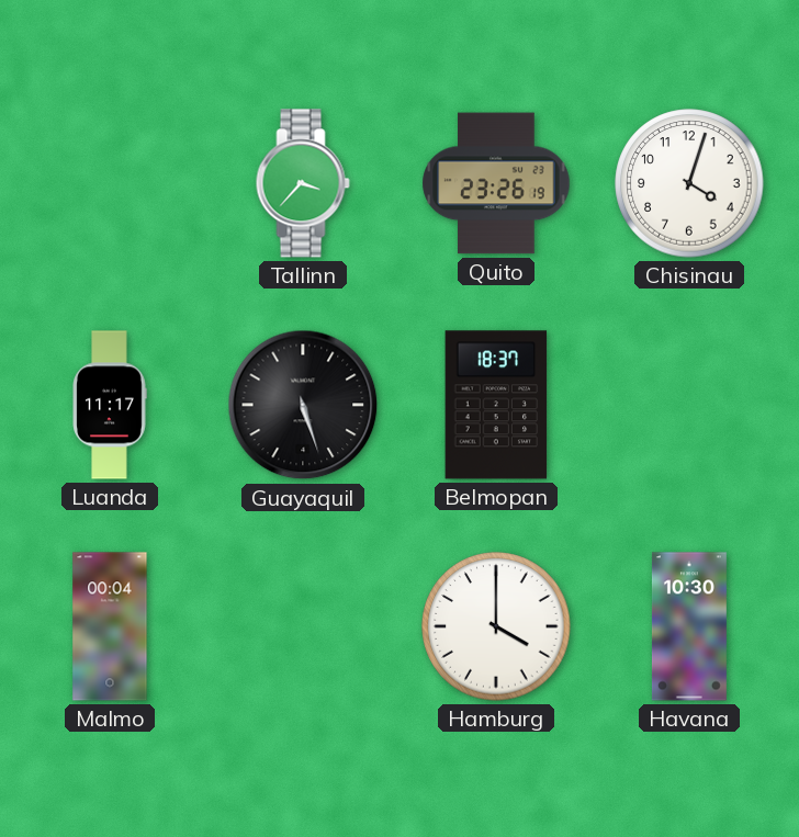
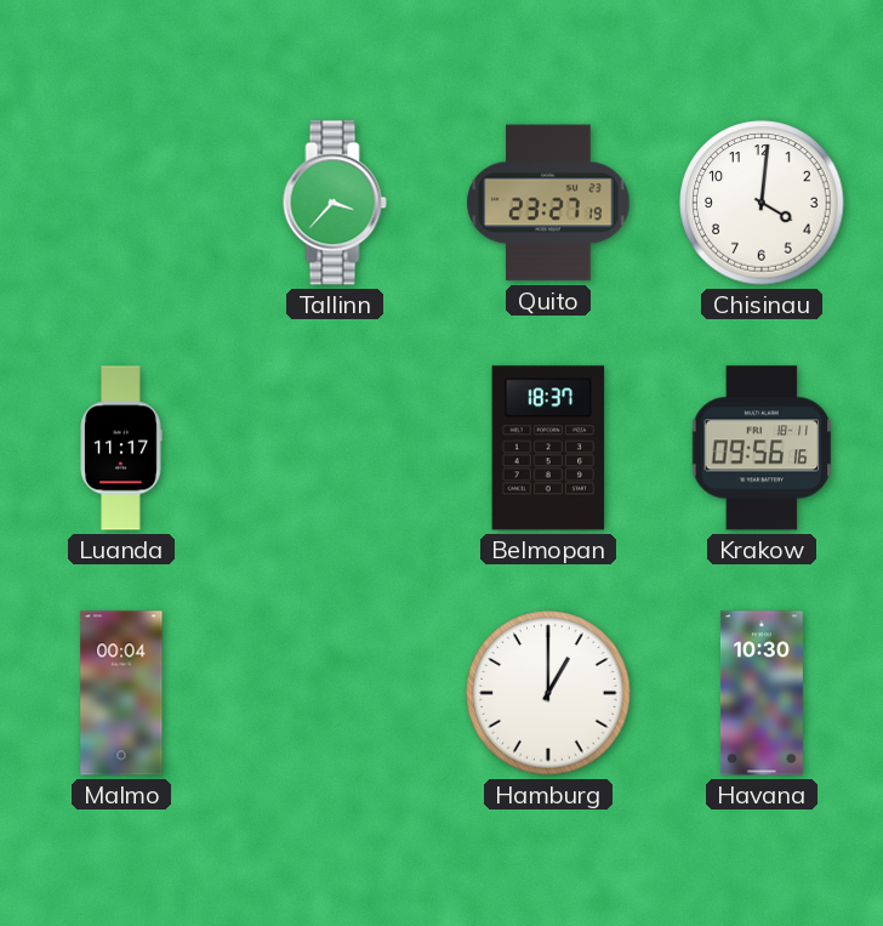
Quito: 23:26 -> 23:27 (548, 203)
Chisinau: 4:03 -> 4:01 (762, 203)
Guayaquil: 5:27 -> none (303, 405)
Krakow: none -> 09:56 (762, 448)
Hamburg: 4:00 -> 1:00 (548, 693)
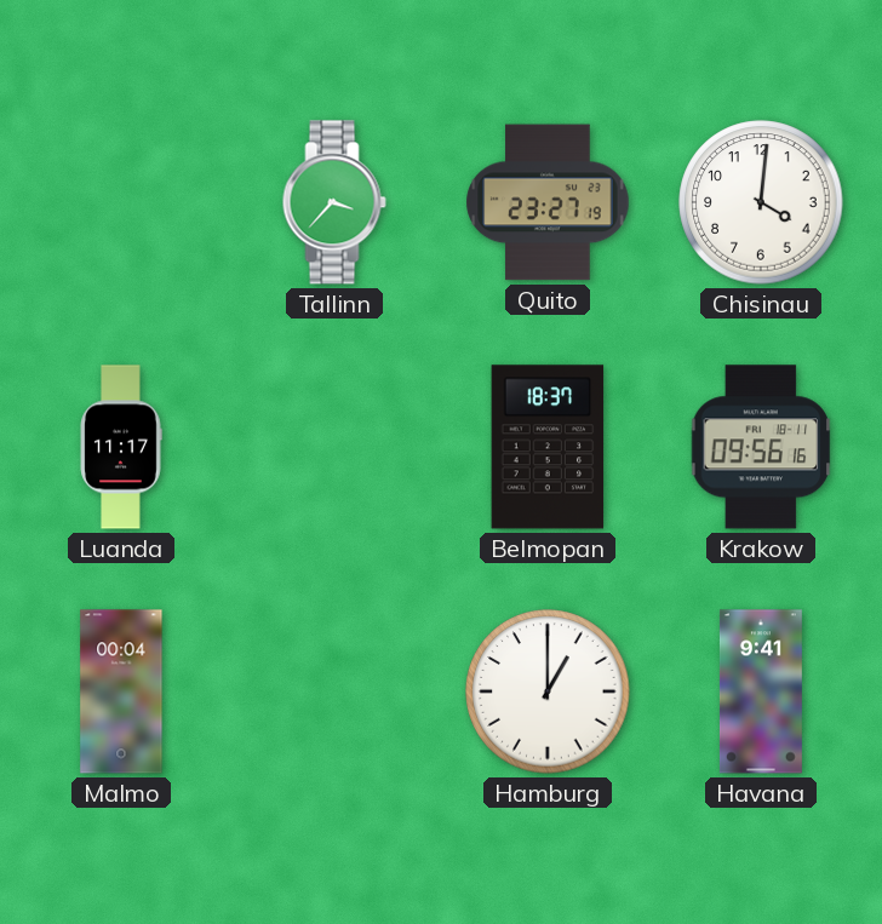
Havana: 10:30 -> 9:41 (761, 691)
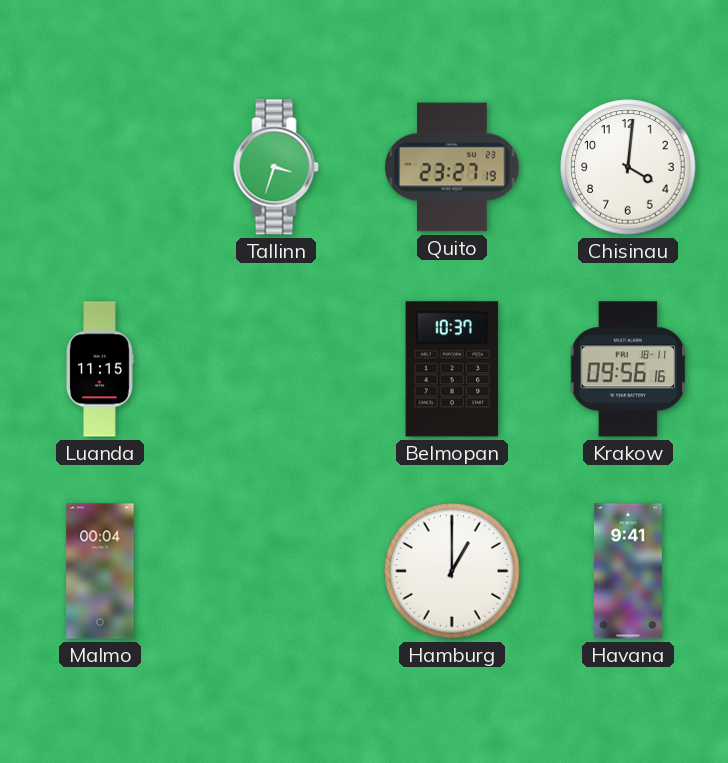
Tallinn: 3:37 -> 3:33 (276, 167)
Luanda: 11:17 -> 11:15 (100, 369)
Belmopan: 18:37 -> 10:37 (452, 369)
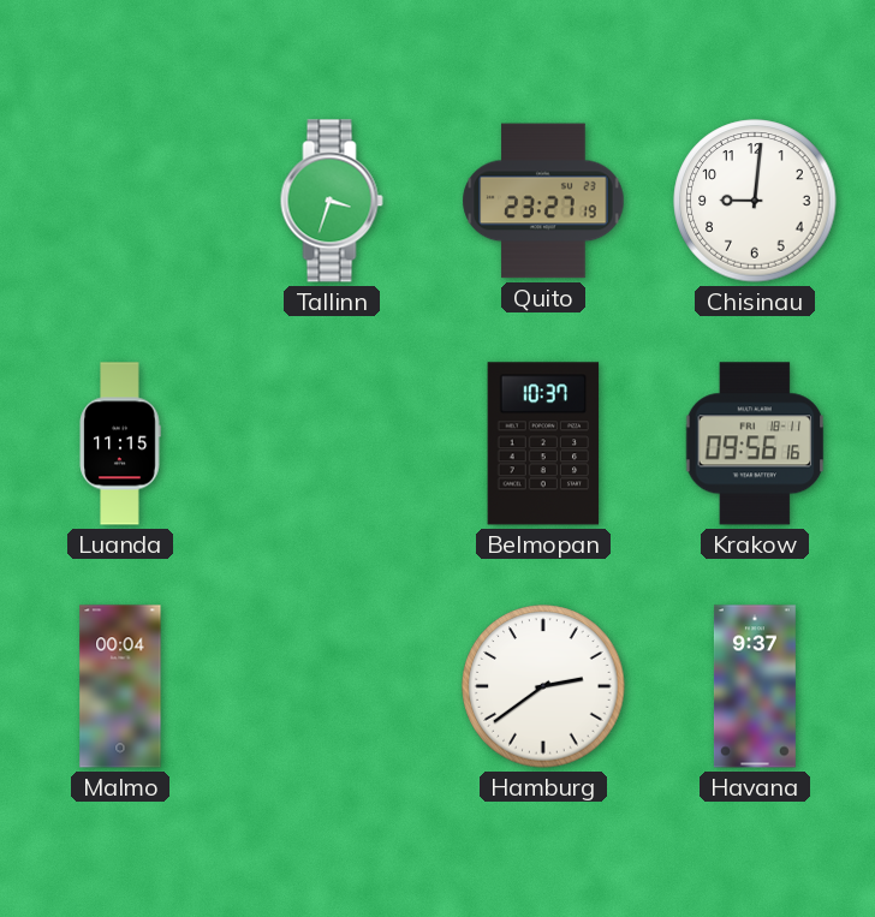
Chisinau: 4:01 -> 9:01 (755, 201)
Hamburg: 1:00 -> 2:39 (543, 686)
Havana: 9:41 -> 9:37 (755, 686)
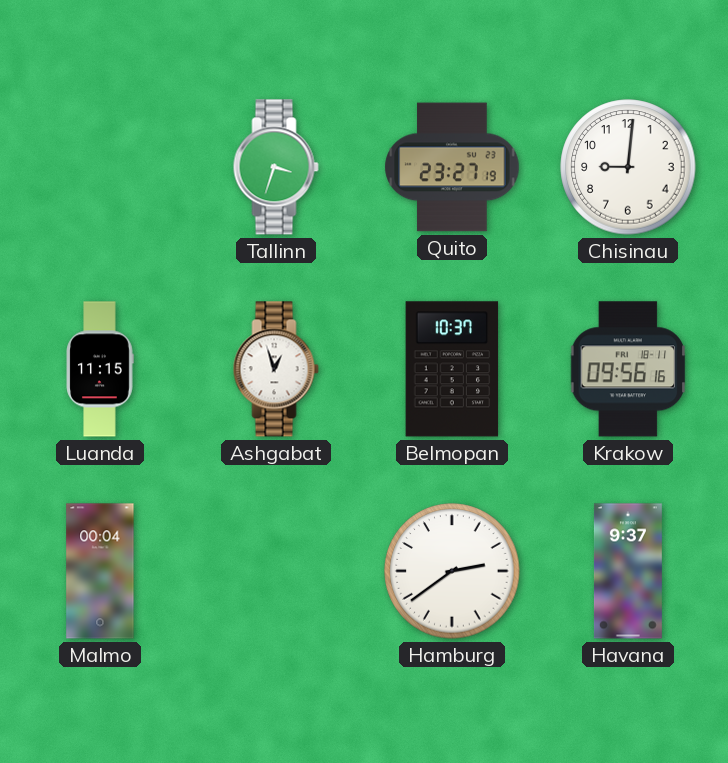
Ashgabat: none -> 12:57 (276, 369)
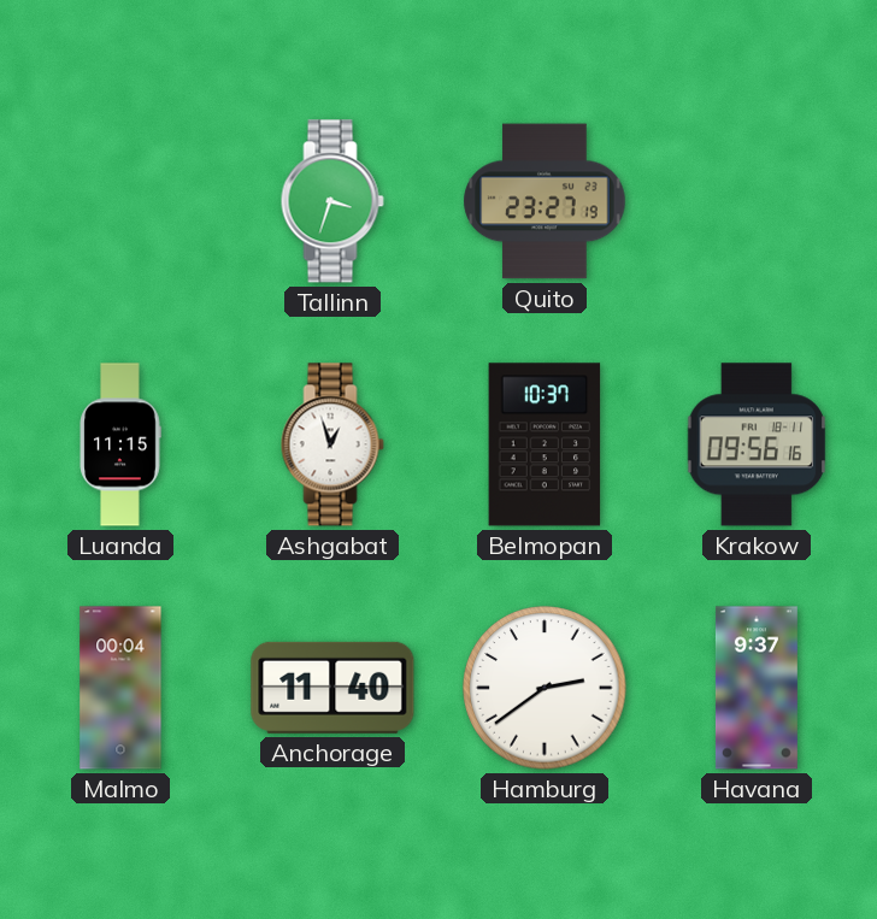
Chisinau: 9:01 -> none (628, 167)
Anchorage: none -> 11:40 (332, 688)
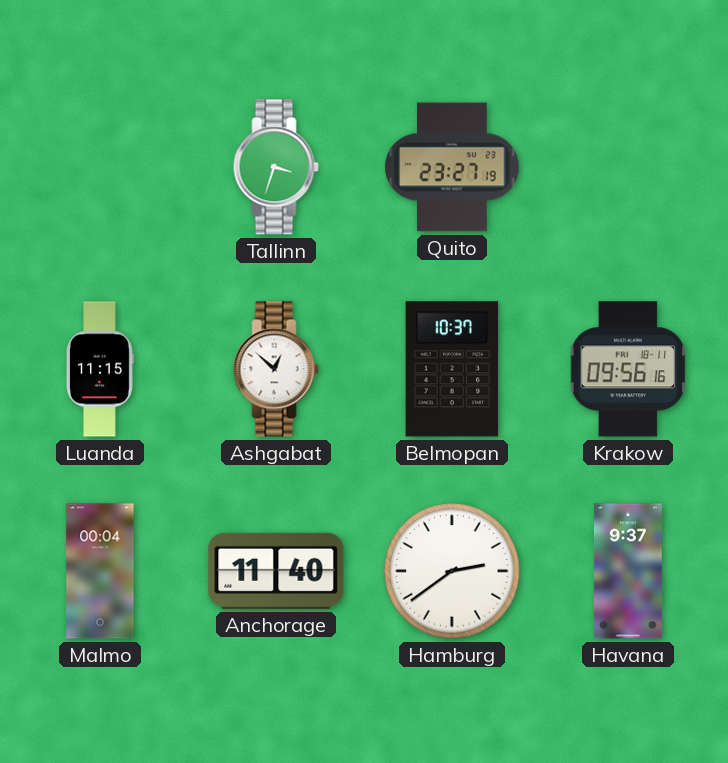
Ashgabat: 12:57 -> 12:52 (276, 369)
